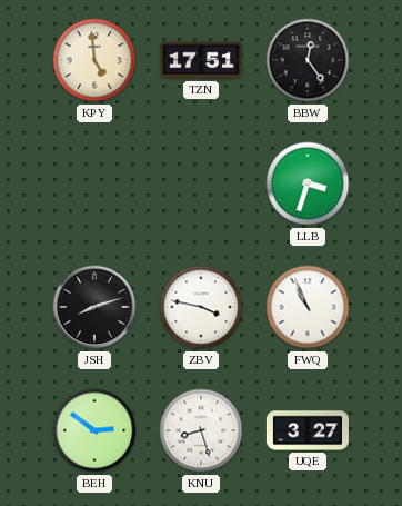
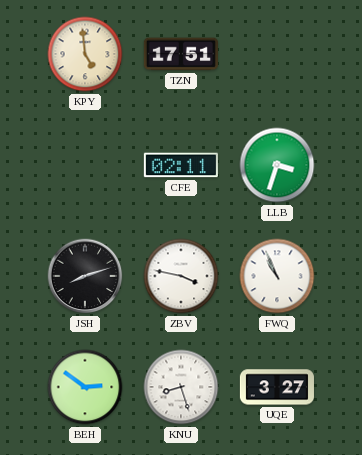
BBW: 12:24 -> none (308, 60)
CFE: none -> 02:11 (181, 165)
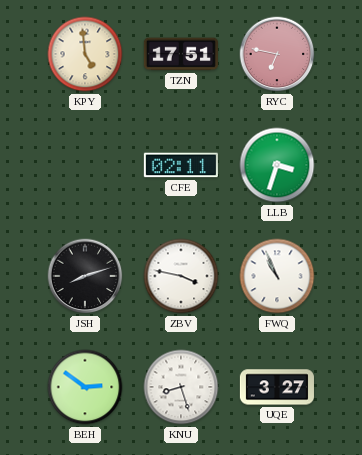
RYC: none -> 6:47 (277, 54)
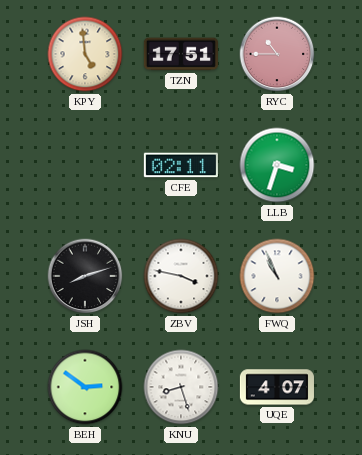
RYC: 6:47 -> 10:45 (277, 54)
UQE: 3:27 -> 4:07 (277, 387)
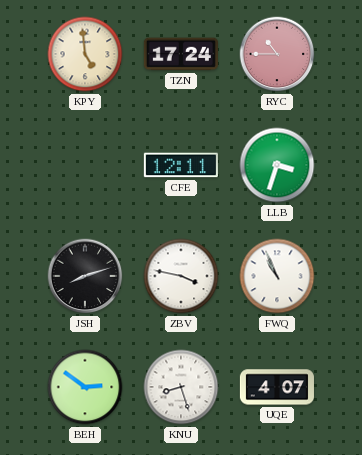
TZN: 17:51 -> 17:24 (181, 54)
CFE: 02:11 -> 12:11 (181, 165)
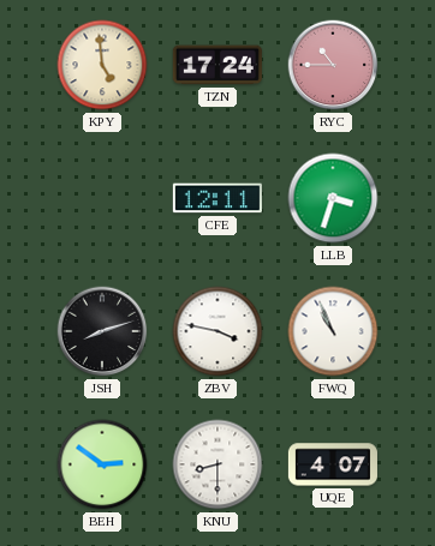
KNU: 8:27 -> 8:30 (218, 464)
